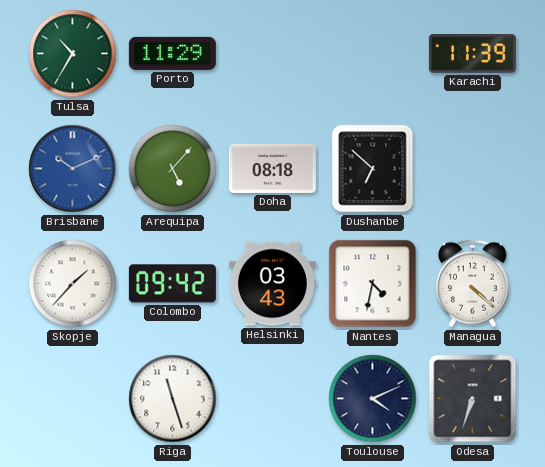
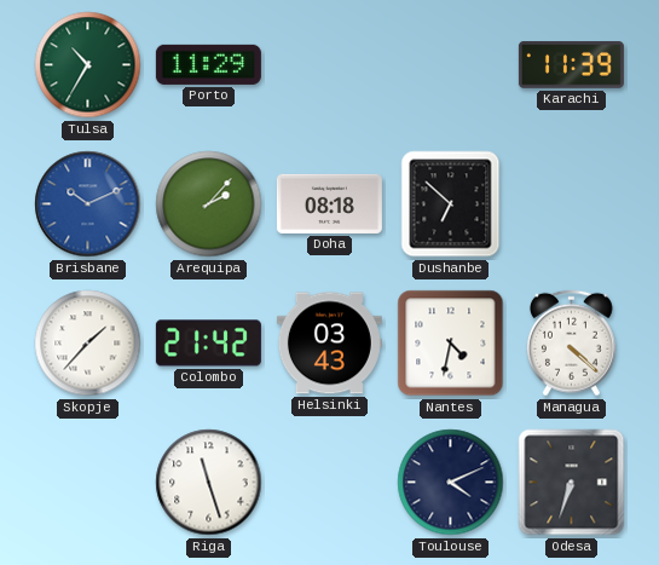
Arequipa: 5:07 -> 2:07 (209, 204)
Colombo: 09:42 -> 21:42 (208, 344)
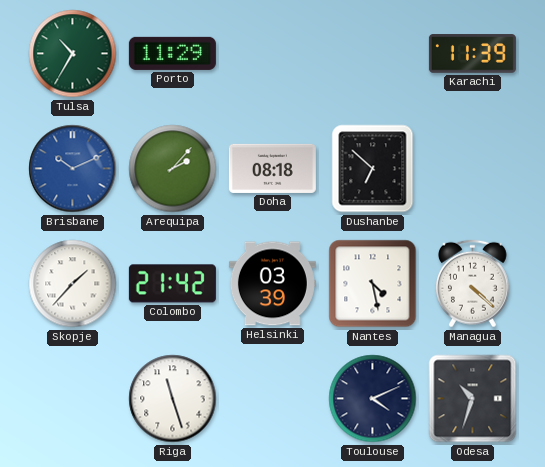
Helsinki: 03:43 -> 03:39 (272, 284)
Nantes: 4:32 -> 4:28 (373, 284)
Odesa: 6:33 -> 10:33 (473, 399)
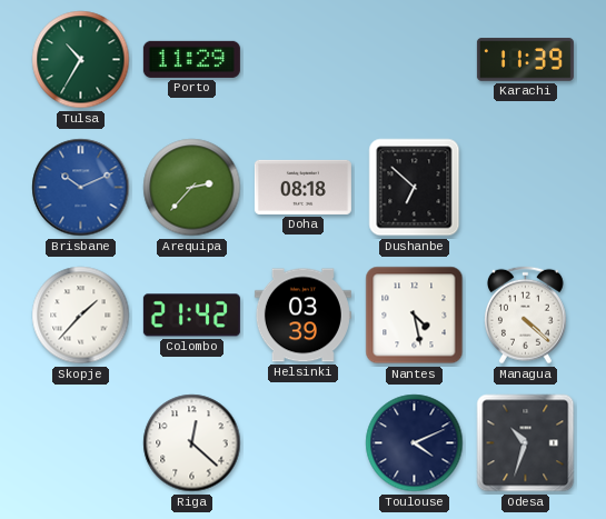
Arequipa: 2:07 -> 2:37 (192, 188)
Riga: 11:27 -> 12:22 (192, 443)
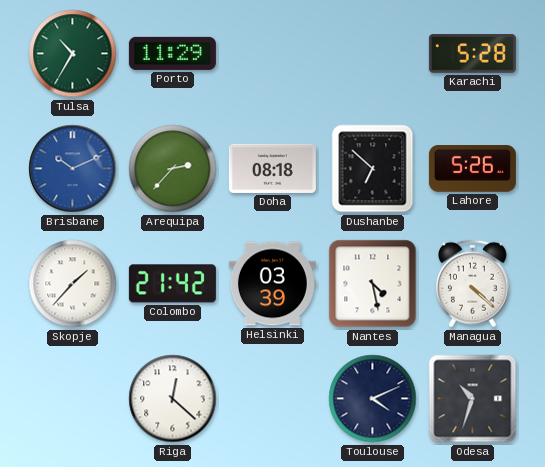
Karachi: 11:39 -> 5:28 (472, 54)
Lahore: none -> 5:26 (472, 169)
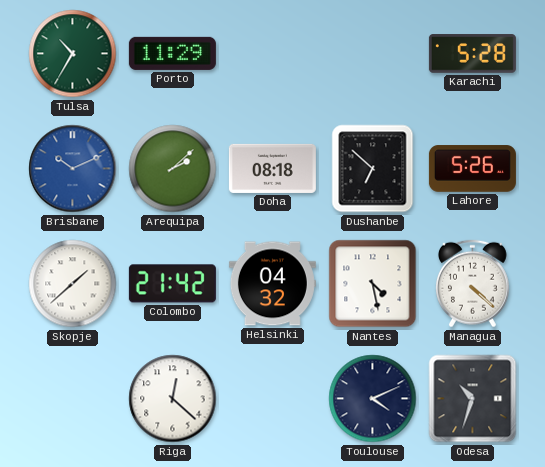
Arequipa: 2:37 -> 2:08 (173, 169)
Skopje: 1:37 -> 1:38 (73, 284)
Helsinki: 03:39 -> 04:32 (272, 284)
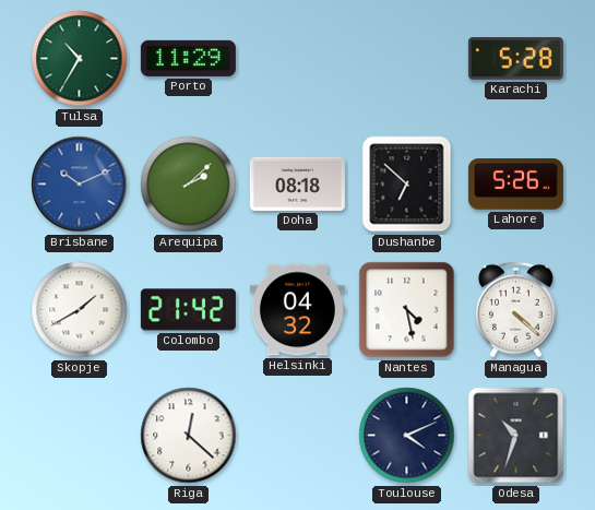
Skopje: 1:38 -> 1:40 (80, 310)
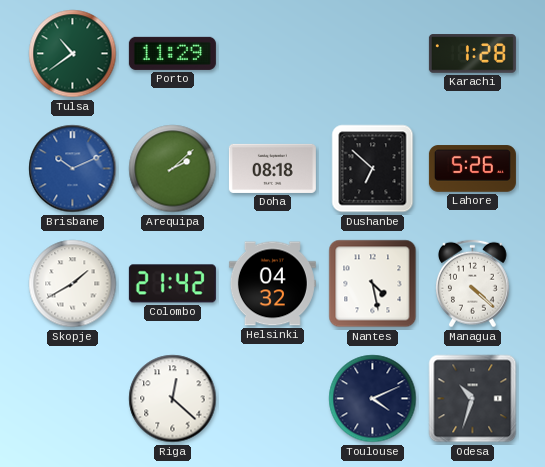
Tulsa: 10:35 -> 10:39 (73, 54)
Karachi: 5:28 -> 1:28 (472, 54)
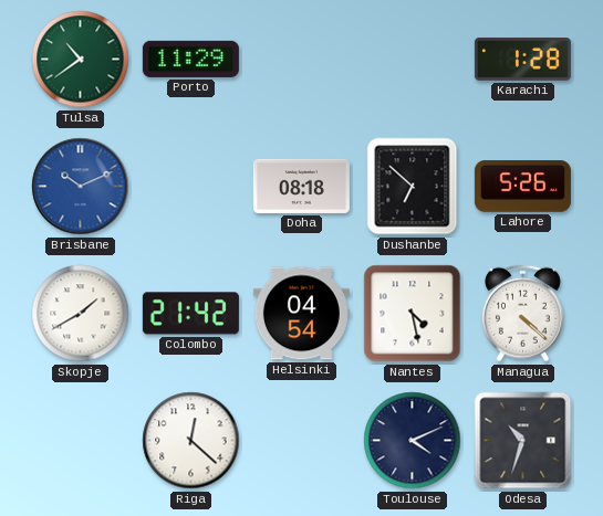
Arequipa: 2:08 -> none (173, 169)
Helsinki: 04:32 -> 04:54 (301, 314)
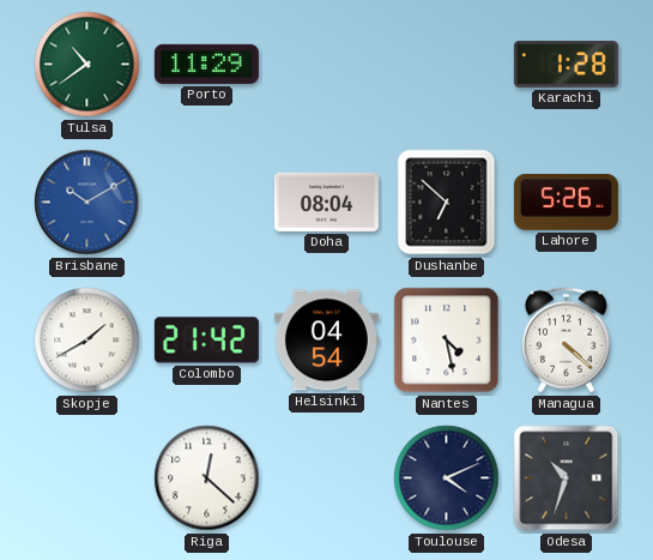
Brisbane: 10:11 -> 10:10 (87, 203)
Doha: 08:18 -> 08:04 (326, 201)
